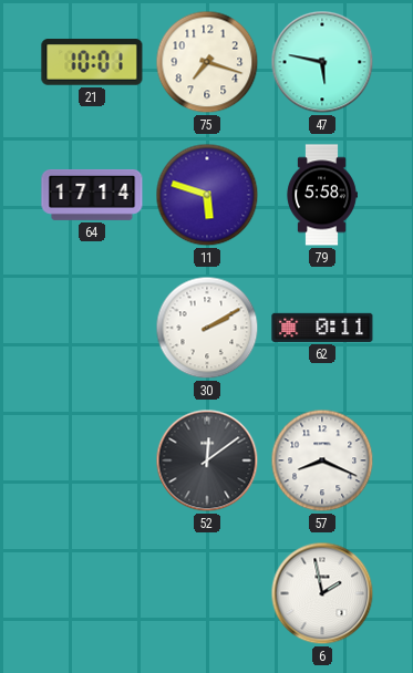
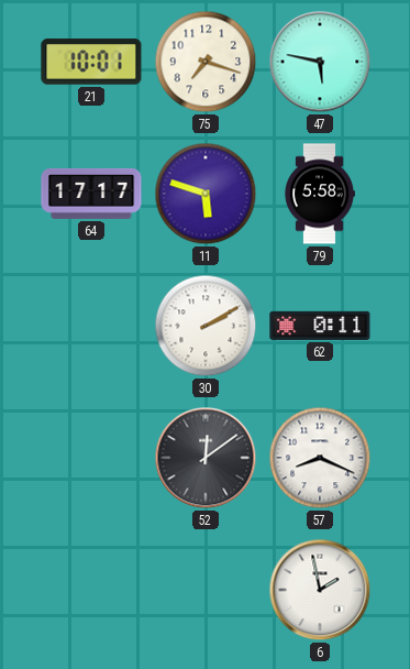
64: 17:14 -> 17:17 (91, 194)
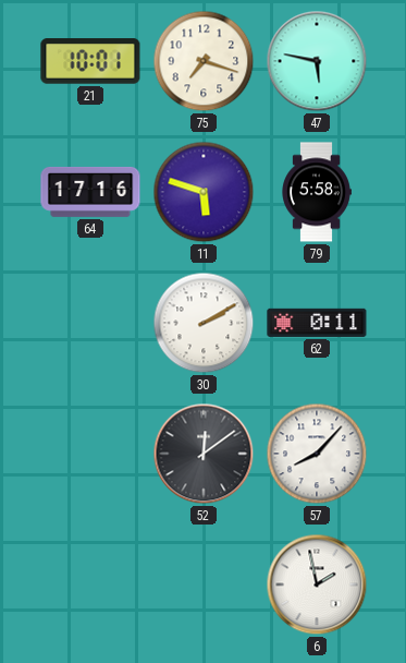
64: 17:17 -> 17:16 (90, 192)
57: 8:19 -> 8:07 (317, 454)
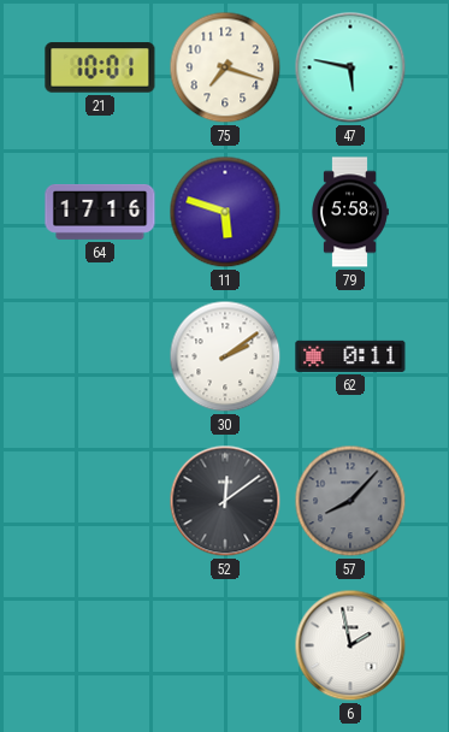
30: 2:10 -> 2:09 (225, 356)
57 dial: white -> grey (350, 501)
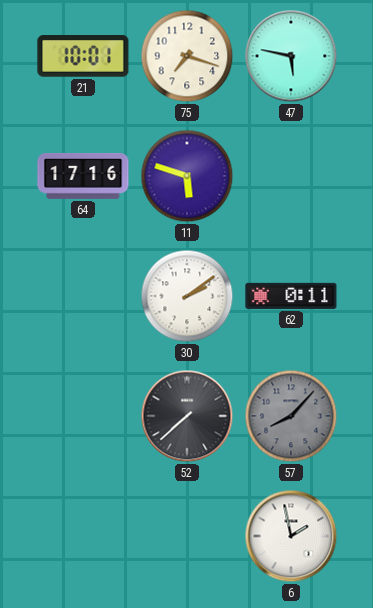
79: 5:58 -> none (350, 212)
52: 12:09 -> 7:38 (187, 416)
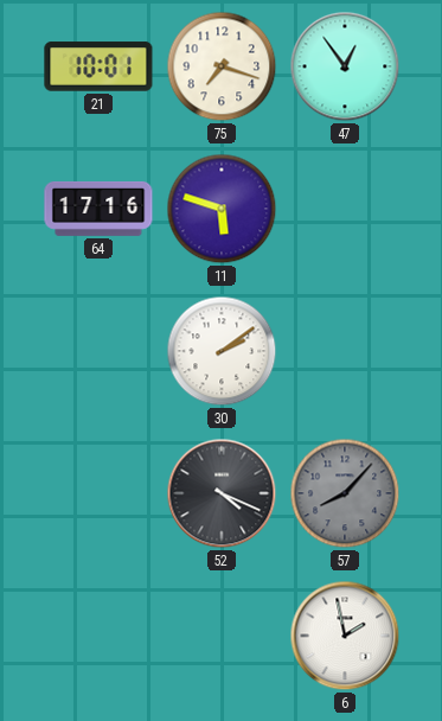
47: 5:47 -> 12:54 (345, 66)
62: 0:11 -> none (291, 296)
52: 7:38 -> 4:19 (222, 493)
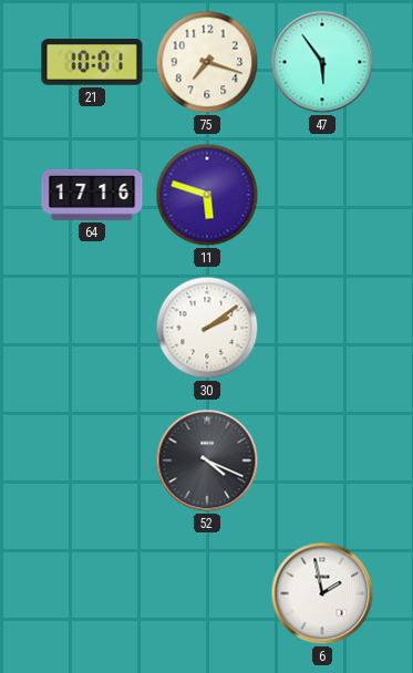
47: 12:54 -> 5:54 (322, 62)
57: 8:07 -> none (345, 493)
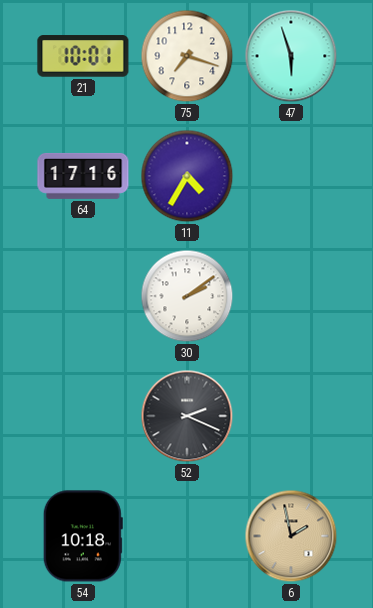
47: 5:54 -> 5:57 (291, 56)
11: 5:48 -> 4:35 (187, 176)
52: 4:19 -> 2:19 (187, 416)
54: none -> 10:18 (83, 536)
6 dial: white -> champagne (291, 536)
